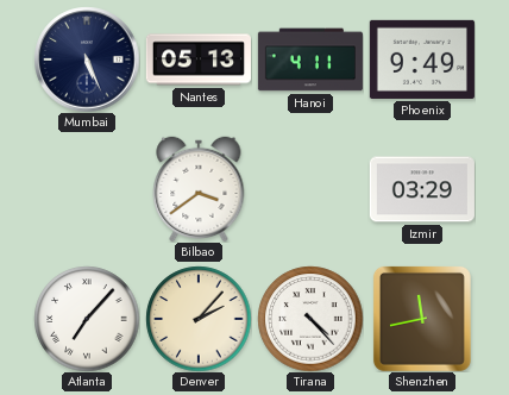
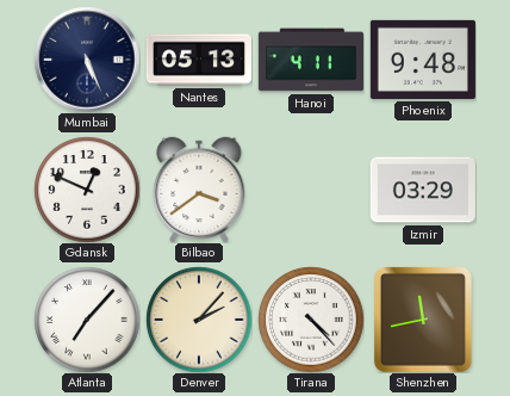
Phoenix: 9:49 -> 9:48 (423, 60)
Gdansk: none -> 12:49 (87, 190)
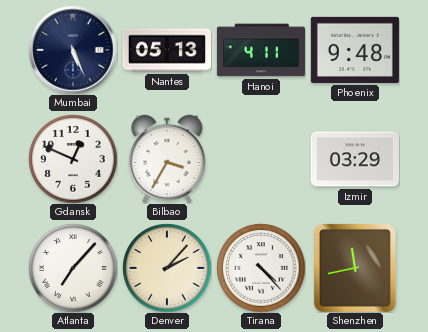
Bilbao: 3:39 -> 3:35 (167, 159)
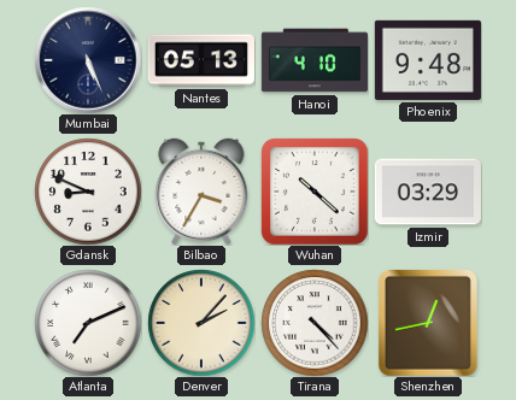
Hanoi: 4:11 -> 4:10 (315, 60)
Gdansk: 12:49 -> 8:49 (88, 192)
Wuhan: none -> 10:22 (315, 192)
Atlanta: 7:07 -> 7:11 (88, 323)
Shenzhen: 11:43 -> 12:43 (428, 323)
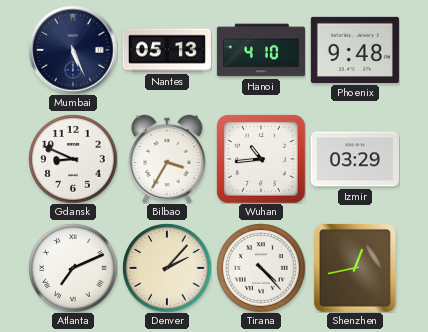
Wuhan: 10:22 -> 10:44 (261, 159)
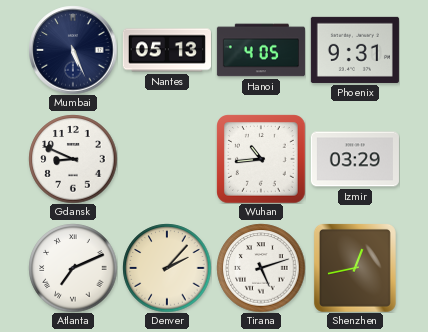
Hanoi: 4:10 -> 4:05 (261, 50)
Phoenix: 9:48 -> 9:31 (355, 50)
Bilbao: 3:35 -> none (167, 159)
Tirana: 4:23 -> 5:12 (261, 268)
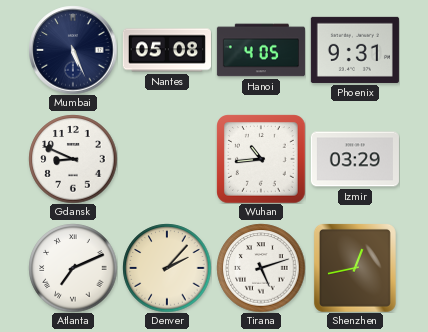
Nantes: 05:13 -> 05:08 (167, 50)
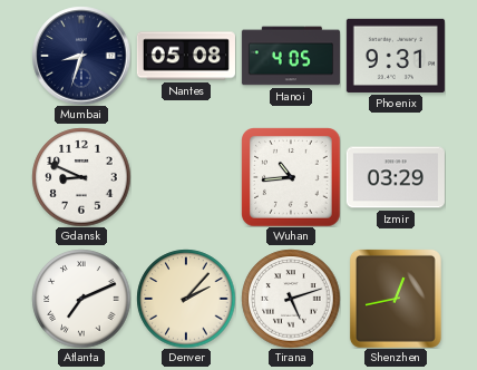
Mumbai: 5:26 -> 8:33 (81, 56)
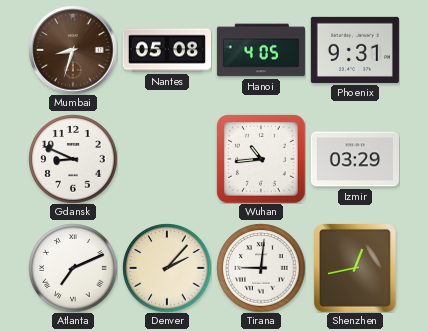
Mumbai dial: navy -> brown (73, 50)
Tirana: 5:12 -> 9:01 (261, 268)
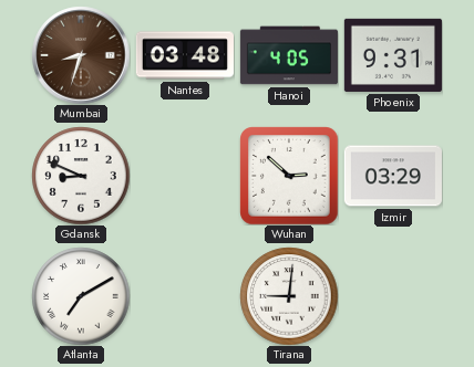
Nantes: 05:08 -> 03:48 (185, 55)
Wuhan: 10:44 -> 2:52 (289, 176)
Atlanta: 7:11 -> 7:10 (81, 296)
Denver: 2:07 -> none (167, 268)
Shenzhen: 12:43 -> none (355, 268)
